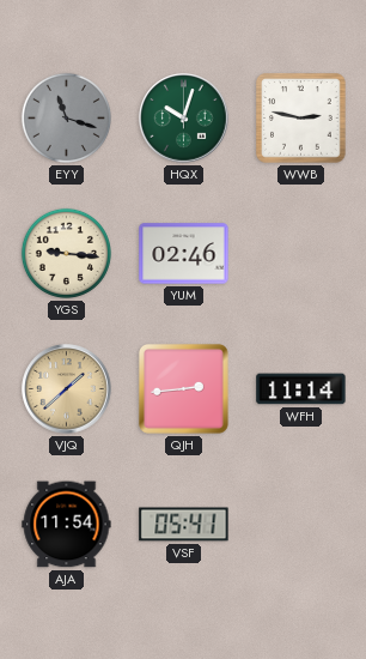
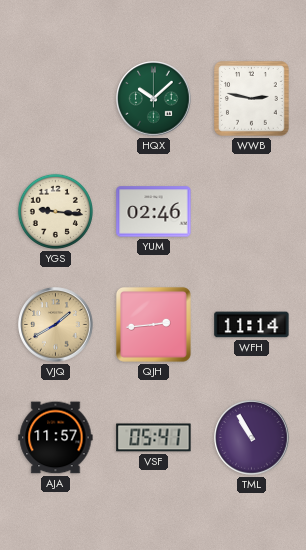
EYY: 11:18 -> none (66, 117)
HQX: 10:03 -> 10:08 (154, 99)
VJQ: 1:38 -> 1:40 (56, 325)
AJA: 11:54 -> 11:57 (56, 438)
TML: none -> 10:55 (252, 438)
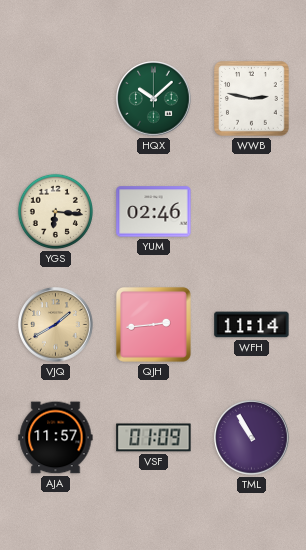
YGS: 9:16 -> 6:16 (55, 211)
VSF: 05:41 -> 01:09 (154, 438)
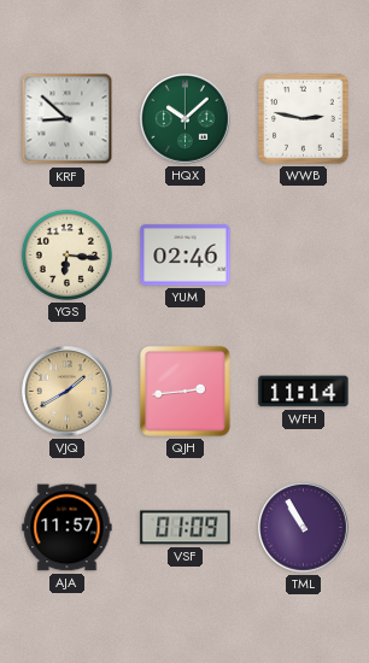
KRF: none -> 8:52 (68, 119)
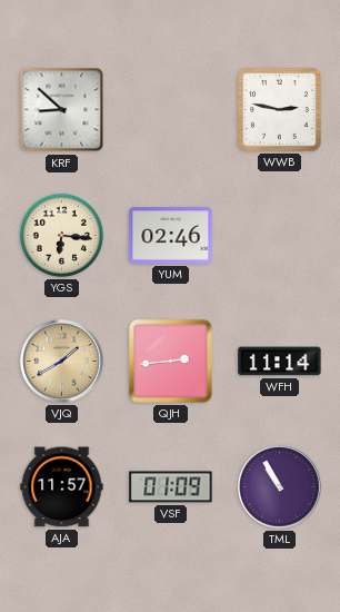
HQX: 10:08 -> none (186, 119)
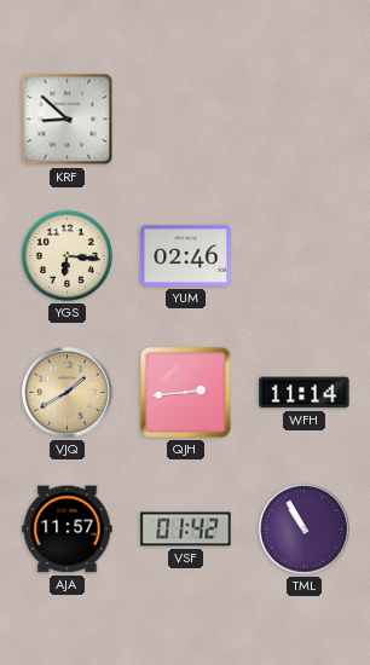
WWB: 2:47 -> none (280, 110)
VSF: 01:09 -> 01:42 (186, 530)
